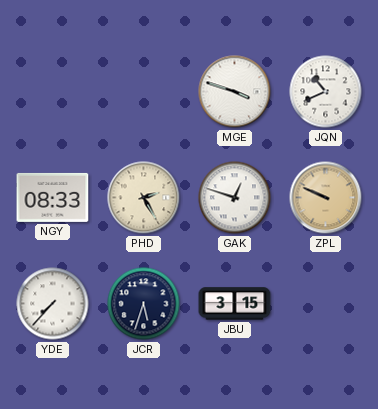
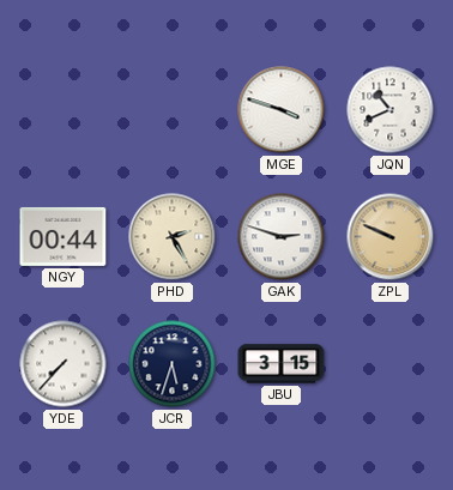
NGY: 08:33 -> 00:44 (64, 236)
GAK: 12:48 -> 2:48 (282, 237)
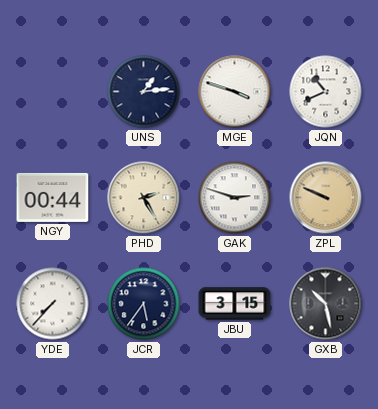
UNS: none -> 1:14 (144, 92)
JCR: 5:33 -> 5:36 (144, 304)
GXB: none -> 10:28 (326, 304)
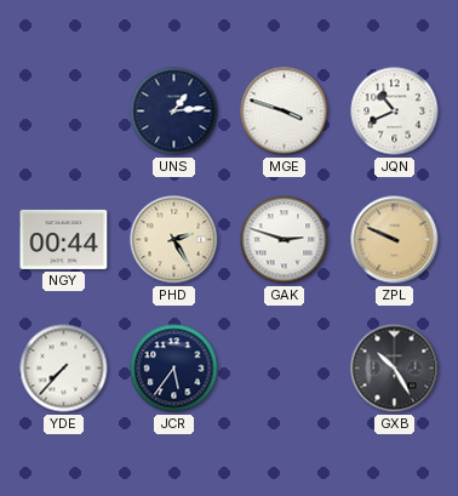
JBU: 3:15 -> none (235, 304)
GXB: 10:28 -> 10:25 (395, 369)
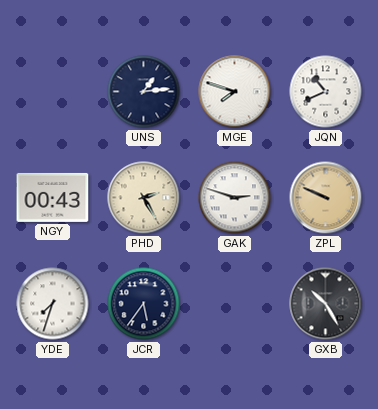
MGE: 3:48 -> 7:48 (235, 92)
NGY: 00:44 -> 00:43 (53, 197)
YDE: 7:37 -> 7:33 (53, 304)
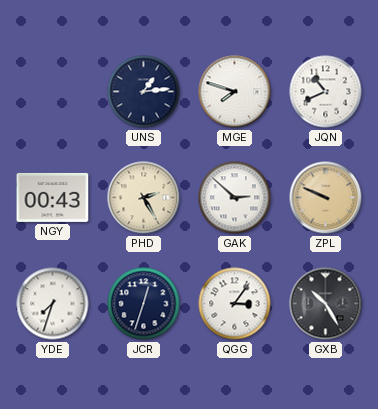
GAK: 2:48 -> 2:52 (235, 198)
JCR: 5:36 -> 12:33 (144, 304)
QGG: none -> 3:06 (235, 304)
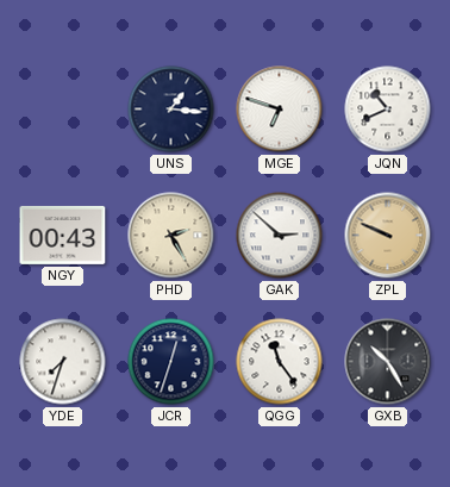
UNS: 1:14 -> 1:16 (171, 110)
MGE: 7:48 -> 6:48 (280, 110)
QGG: 3:06 -> 11:24 (280, 362)
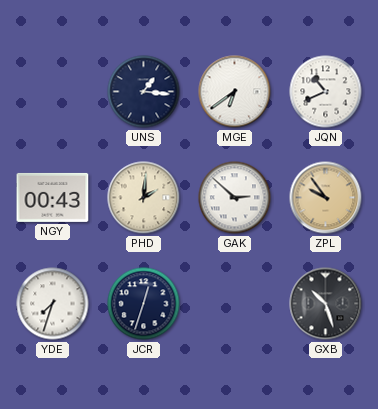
MGE: 6:48 -> 6:39 (235, 92)
PHD: 2:25 -> 2:01 (144, 198)
ZPL: 9:49 -> 9:54 (326, 198)
QGG: 11:24 -> none (280, 362)
GXB: 10:25 -> 10:27 (326, 304)
